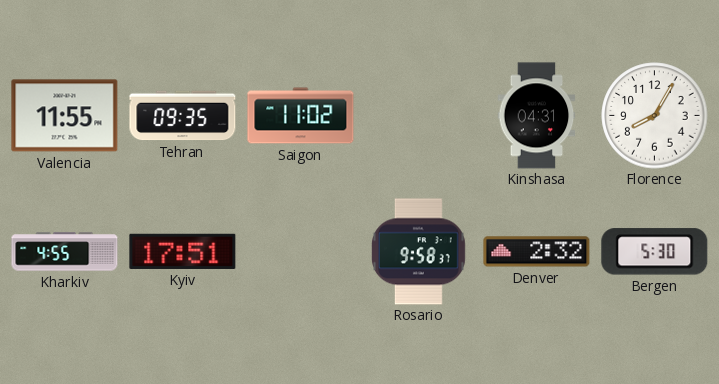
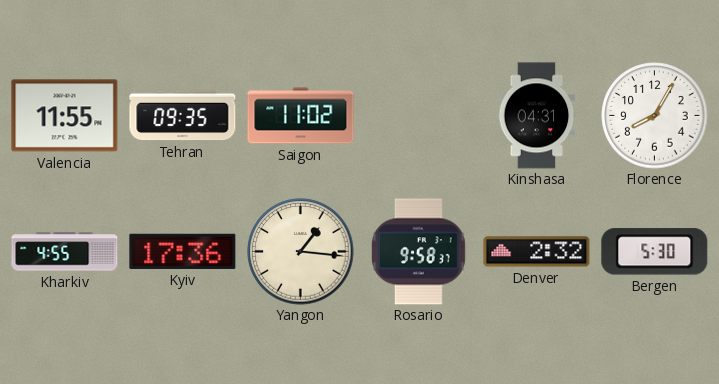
Kyiv: 17:51 -> 17:36 (183, 251)
Yangon: none -> 1:16 (301, 252)
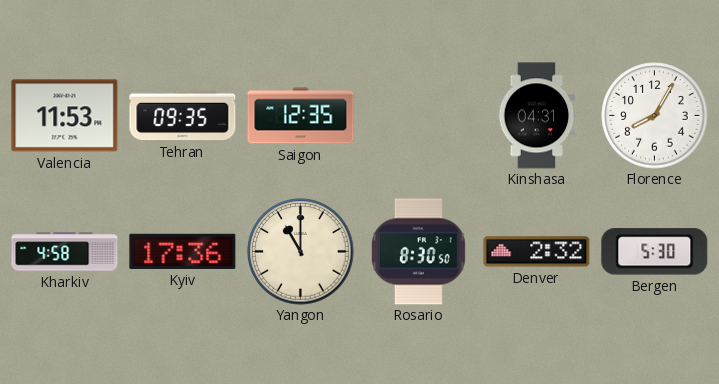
Valencia: 11:55 -> 11:53 (65, 116)
Saigon: 11:02 -> 12:35 (301, 116)
Kharkiv: 4:55 -> 4:58 (65, 252)
Yangon: 1:16 -> 11:00 (301, 252)
Rosario: 9:58 -> 8:30 (418, 252)
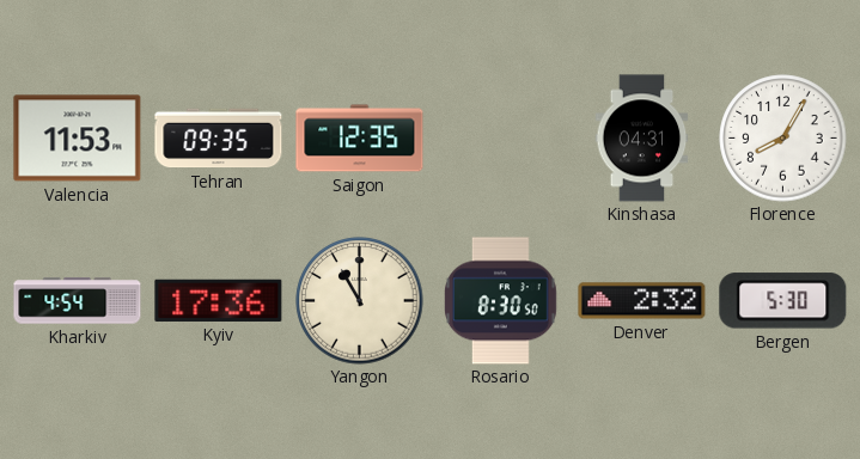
Kharkiv: 4:58 -> 4:54 (78, 301)
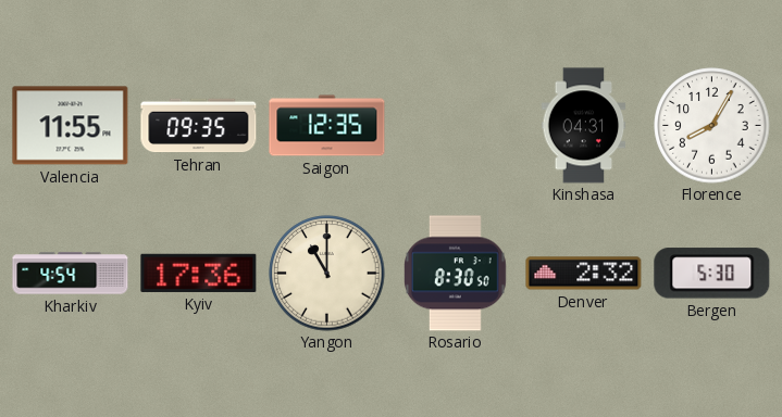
Valencia: 11:53 -> 11:55 (71, 126)
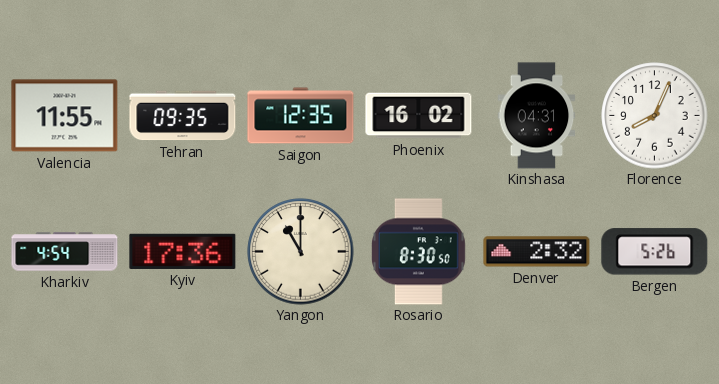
Phoenix: none -> 16:02 (419, 116)
Florence: 8:05 -> 8:04 (655, 116)
Bergen: 5:30 -> 5:26 (655, 252)
